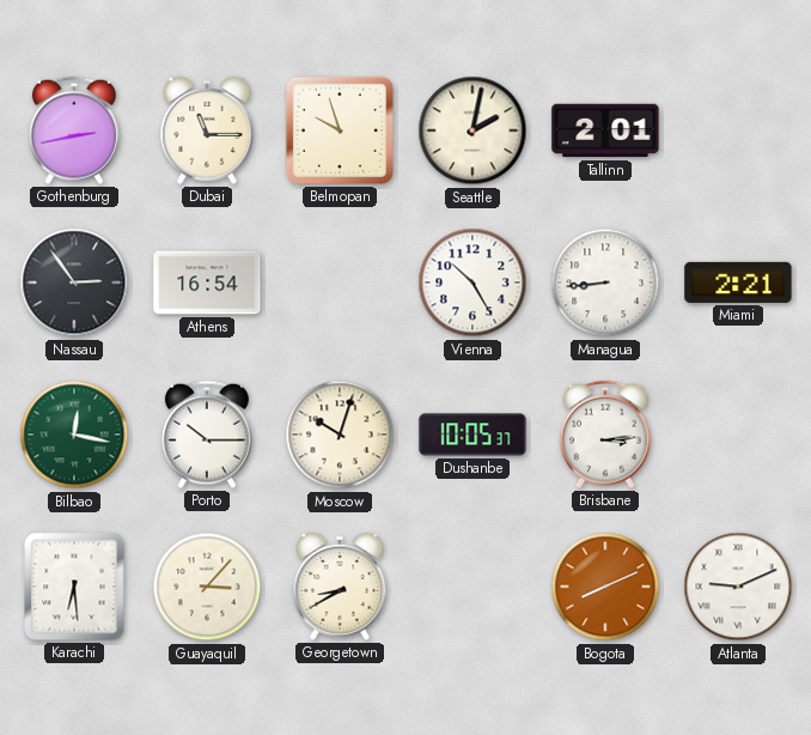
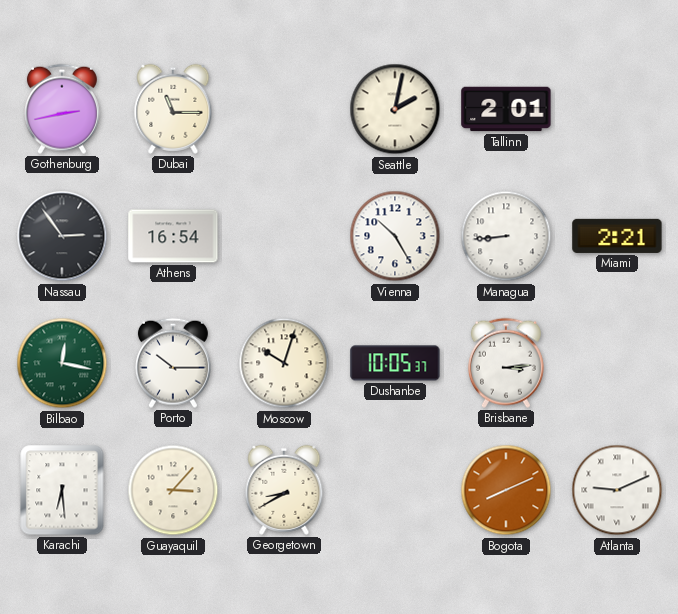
Belmopan: 9:57 -> none (340, 130)
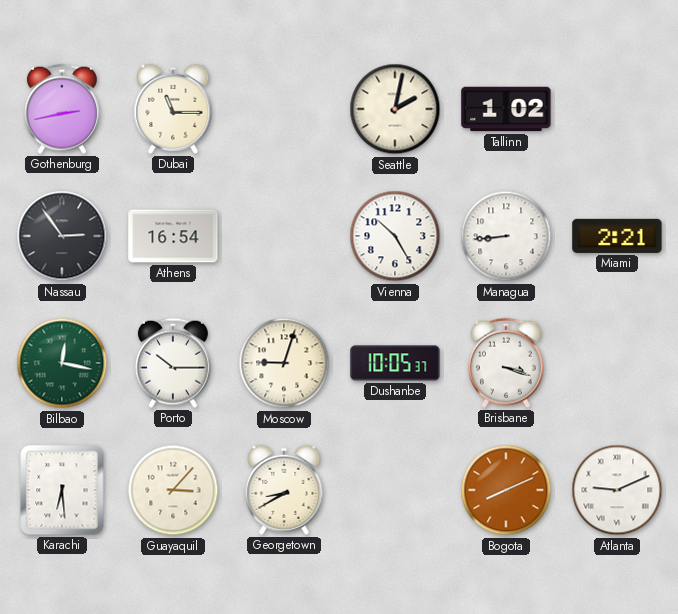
Tallinn: 2:01 -> 1:02 (506, 109)
Moscow: 10:03 -> 9:03 (284, 363)
Brisbane: 3:14 -> 3:18 (506, 363)
